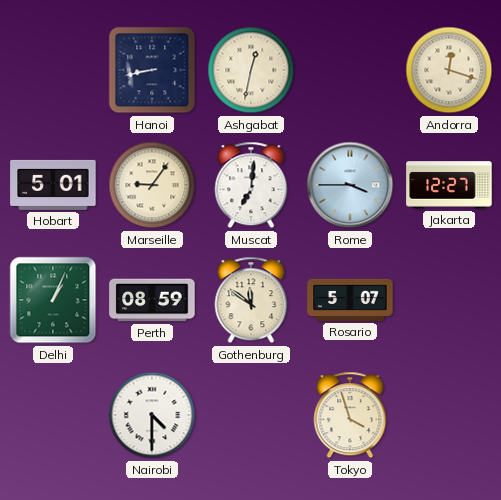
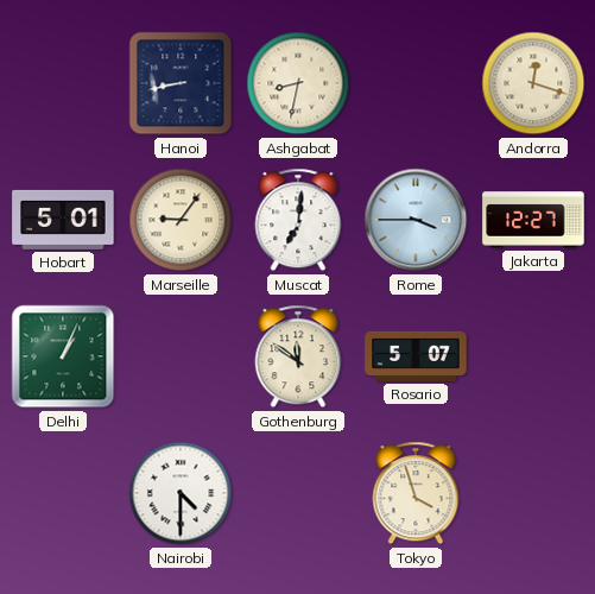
Ashgabat: 12:32 -> 8:32 (298, 83)
Perth: 08:59 -> none (152, 300)
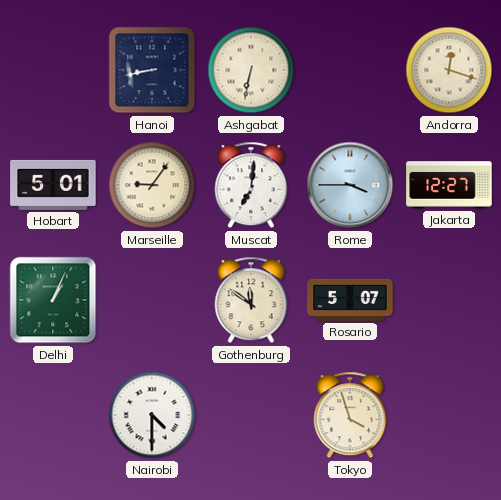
Ashgabat: 8:32 -> 6:32 (251, 70)
